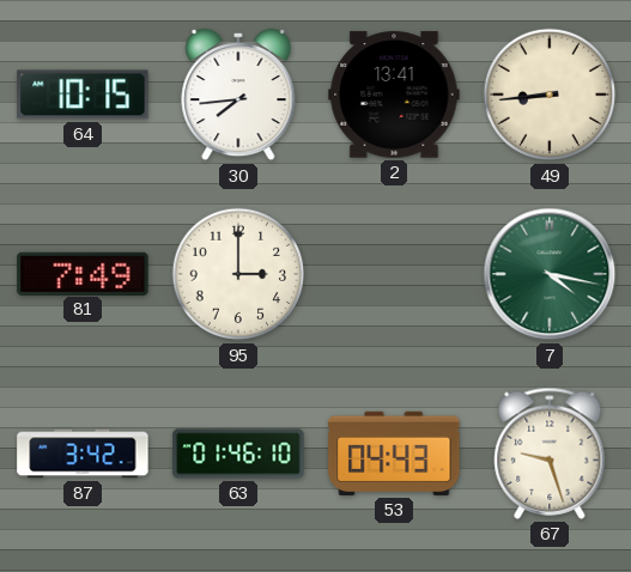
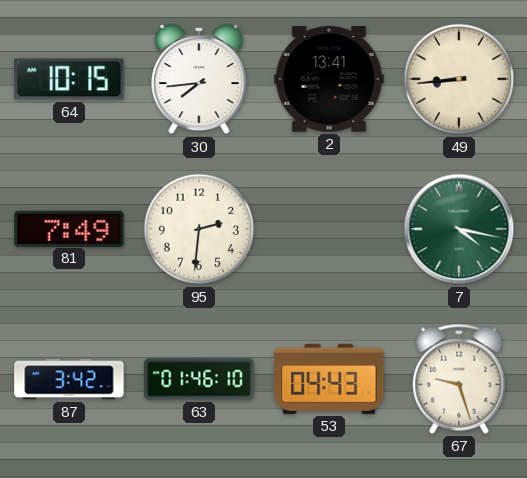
95: 3:00 -> 2:31 (199, 229)
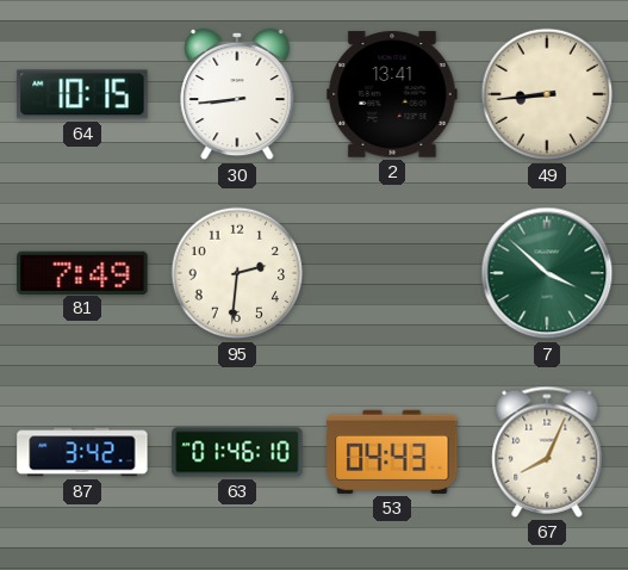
30: 7:44 -> 8:44 (237, 94)
7: 4:17 -> 3:52 (547, 273)
67: 9:27 -> 8:04 (547, 452)
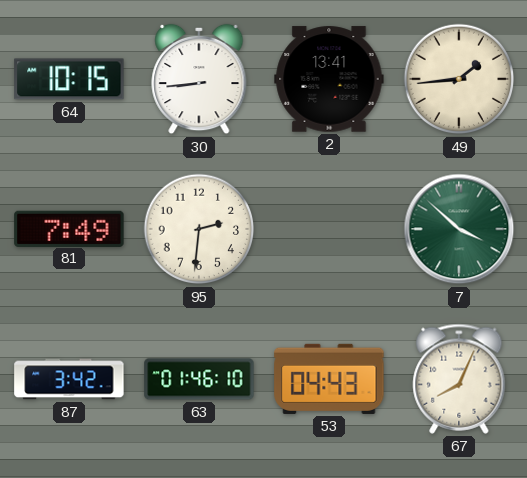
49: 8:44 -> 1:44 (459, 79)
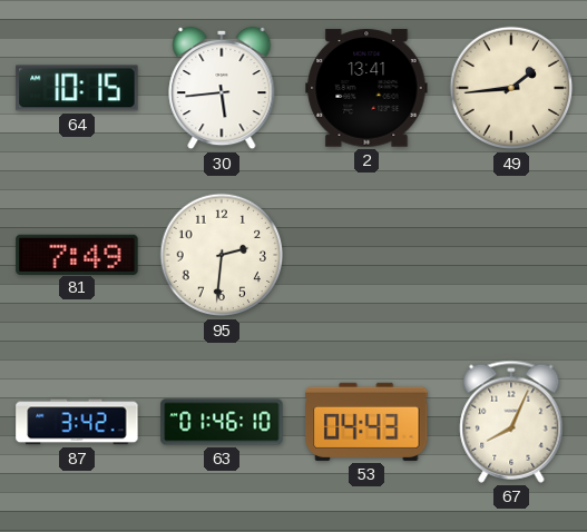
30: 8:44 -> 5:44 (222, 88)
7: 3:52 -> none (459, 229)
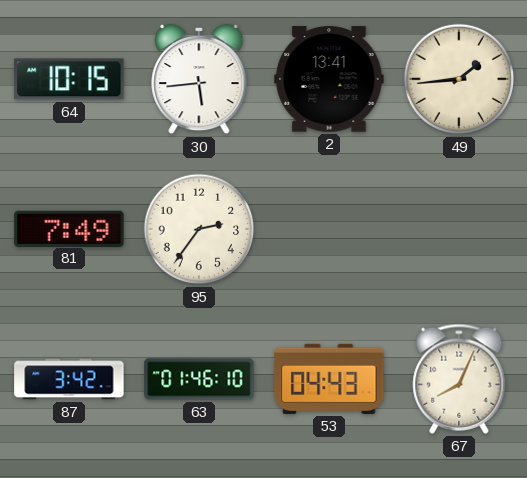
95: 2:31 -> 2:36 (199, 229)
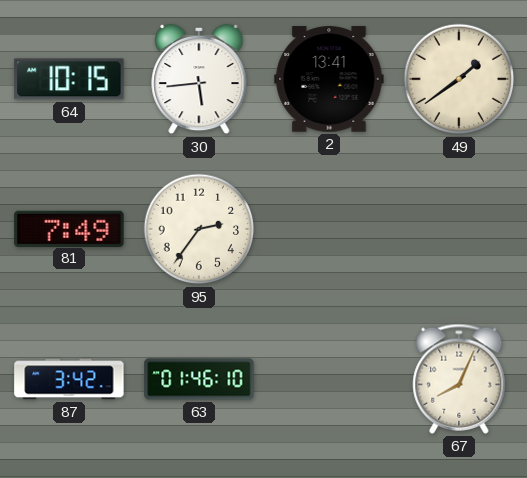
49: 1:44 -> 1:39 (459, 79)
53: 04:43 -> none (329, 379)
